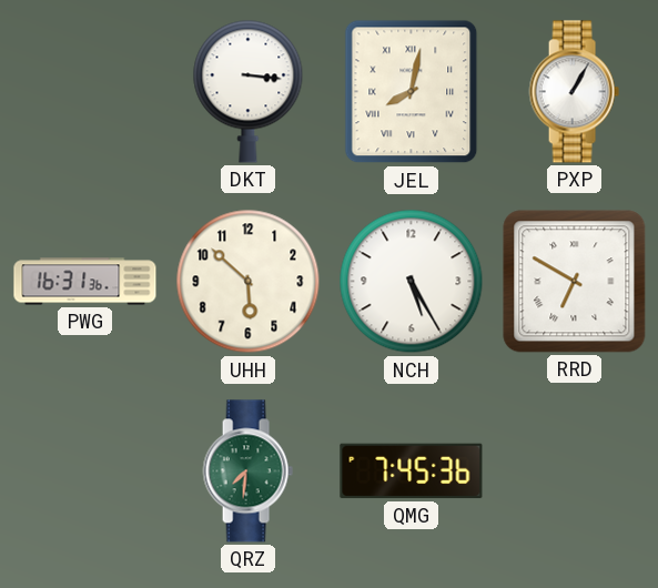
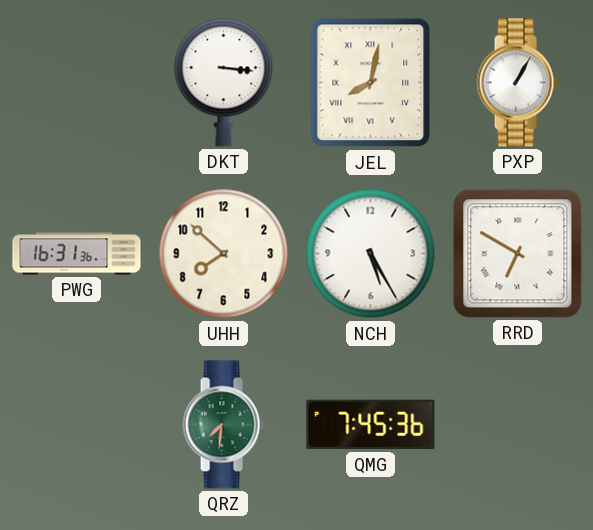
UHH: 5:52 -> 7:52 (224, 254)
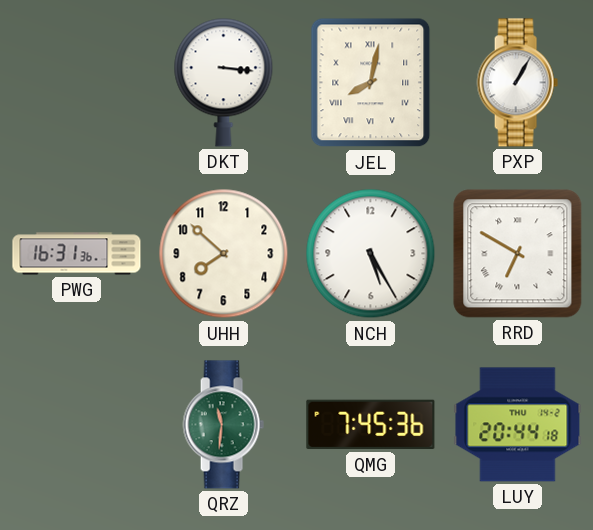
QRZ: 7:31 -> 11:31 (223, 425)
LUY: none -> 20:44 (518, 425)
